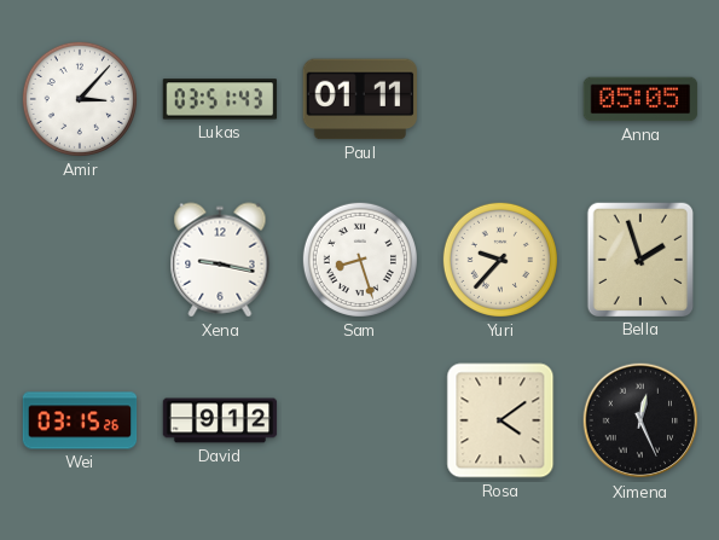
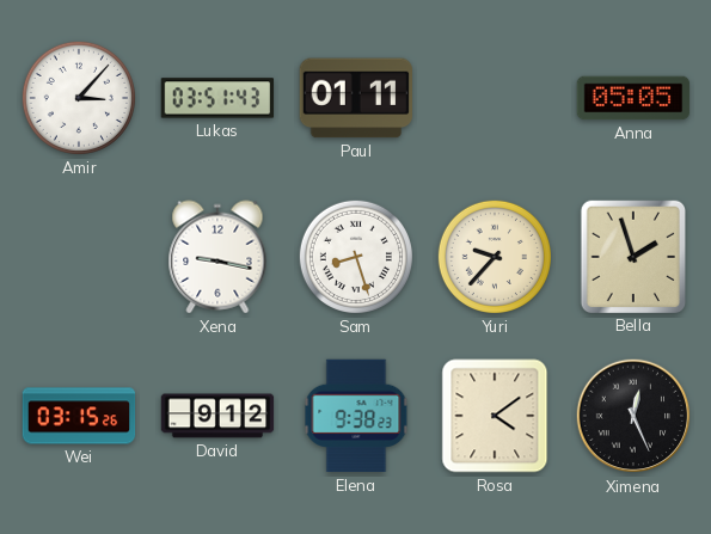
Elena: none -> 9:38 (356, 416)
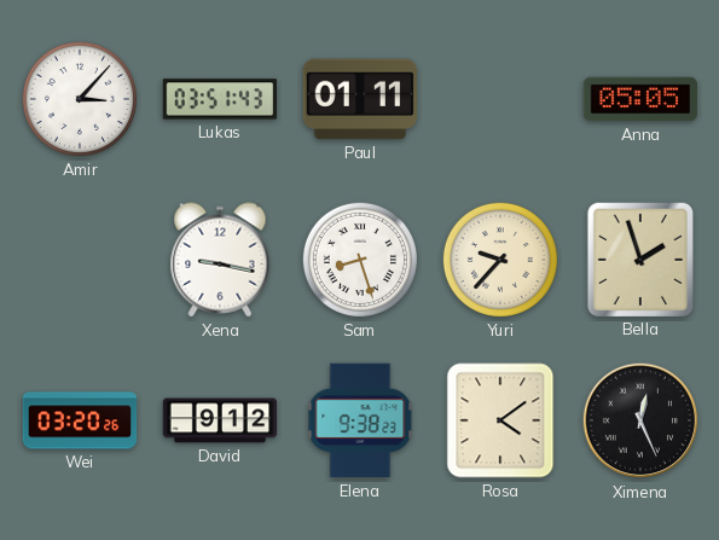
Wei: 03:15 -> 03:20 (80, 420)
